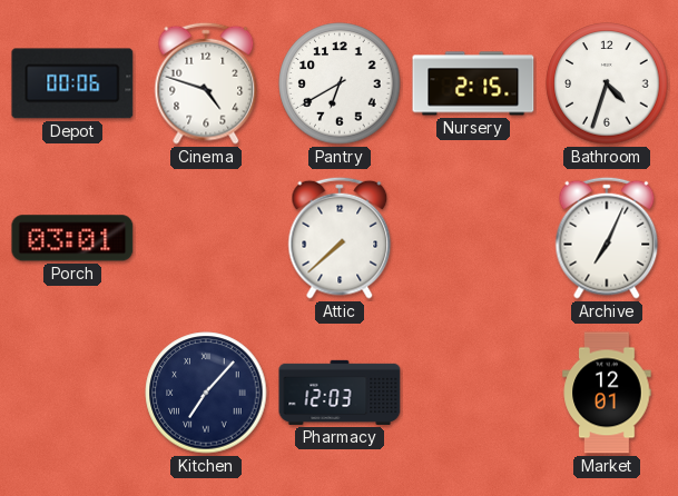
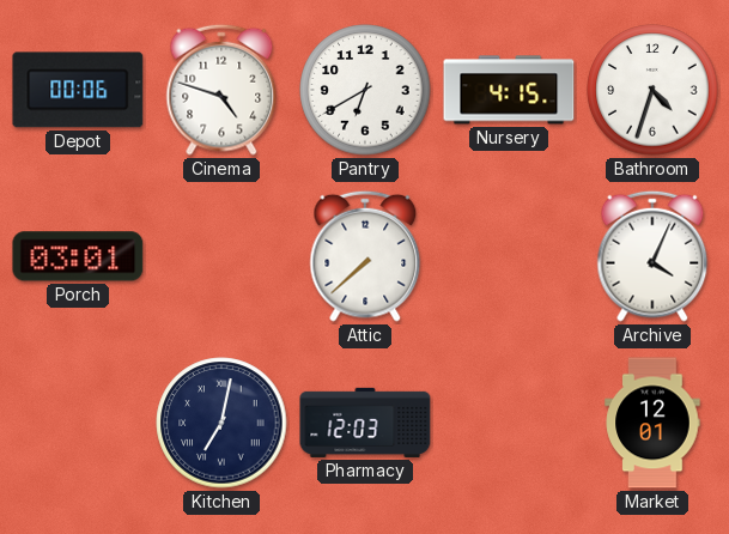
Nursery: 2:15 -> 4:15 (509, 90)
Archive: 7:04 -> 4:04 (652, 256)
Kitchen: 7:07 -> 7:02 (221, 423)
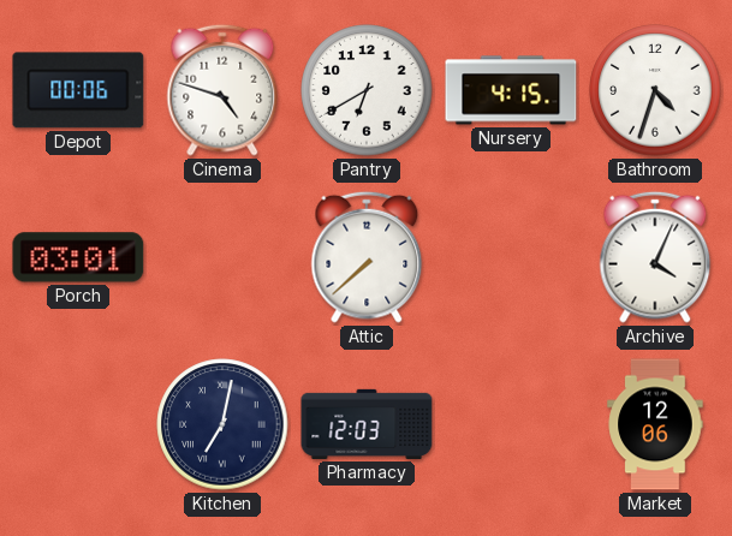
Market: 12:01 -> 12:06 (655, 424)
